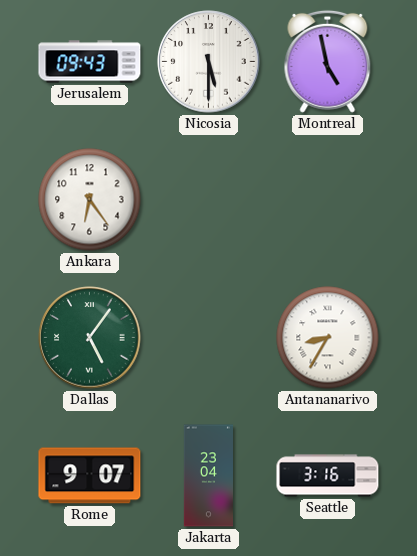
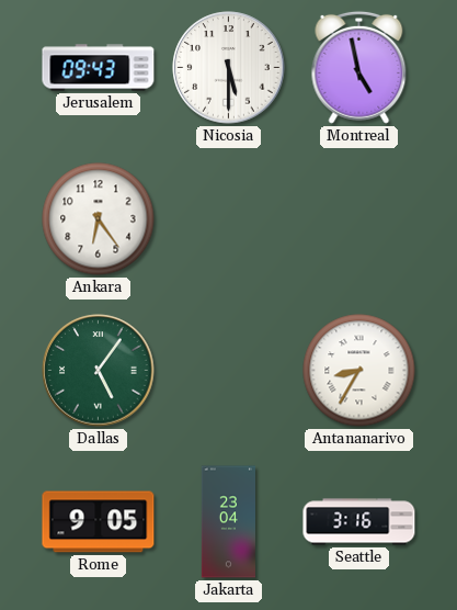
Rome: 9:07 -> 9:05 (99, 522)
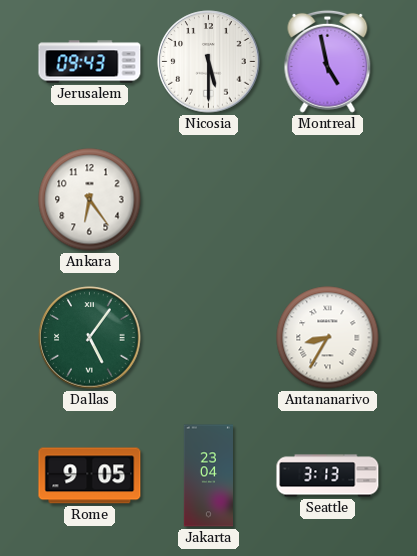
Seattle: 3:16 -> 3:13 (328, 476)
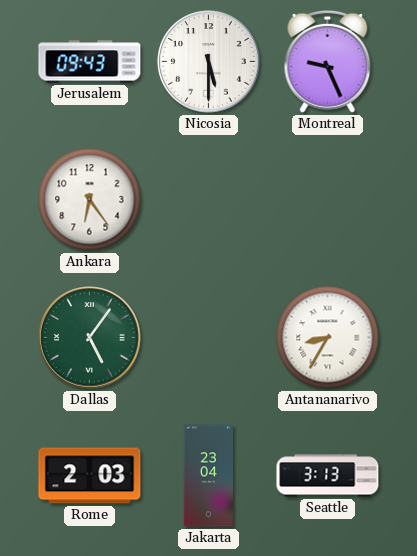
Montreal: 4:58 -> 9:26 (328, 61)
Rome: 9:05 -> 2:03 (90, 476)
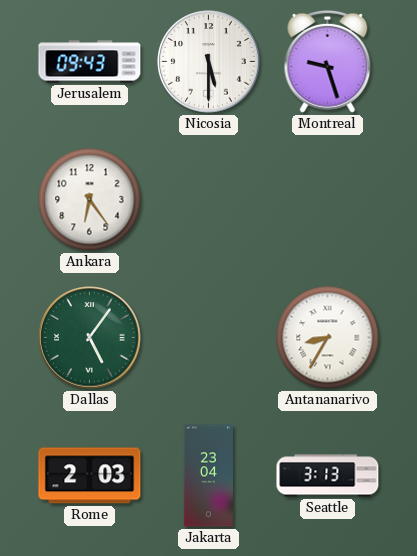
Montreal: 9:26 -> 9:27 (328, 61)
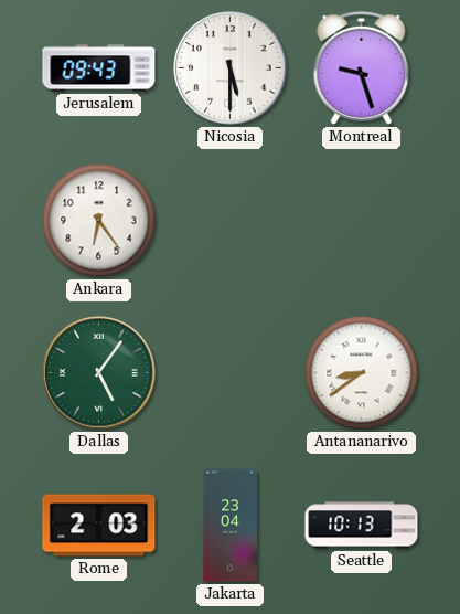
Antananarivo: 8:35 -> 8:39 (362, 373)
Seattle: 3:13 -> 10:13 (362, 526)
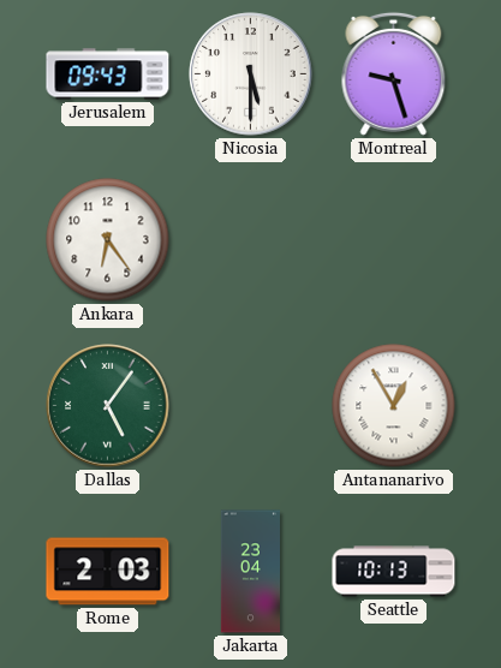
Antananarivo: 8:39 -> 12:55 (394, 406)
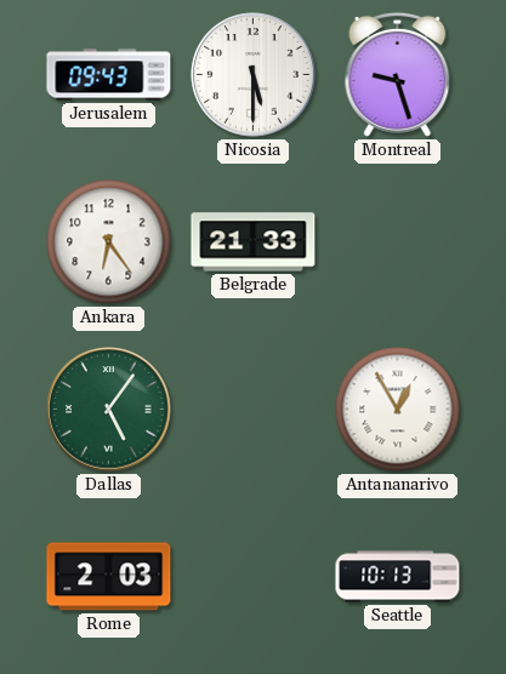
Belgrade: none -> 21:33 (254, 242)
Jakarta: 23:04 -> none (250, 572)
